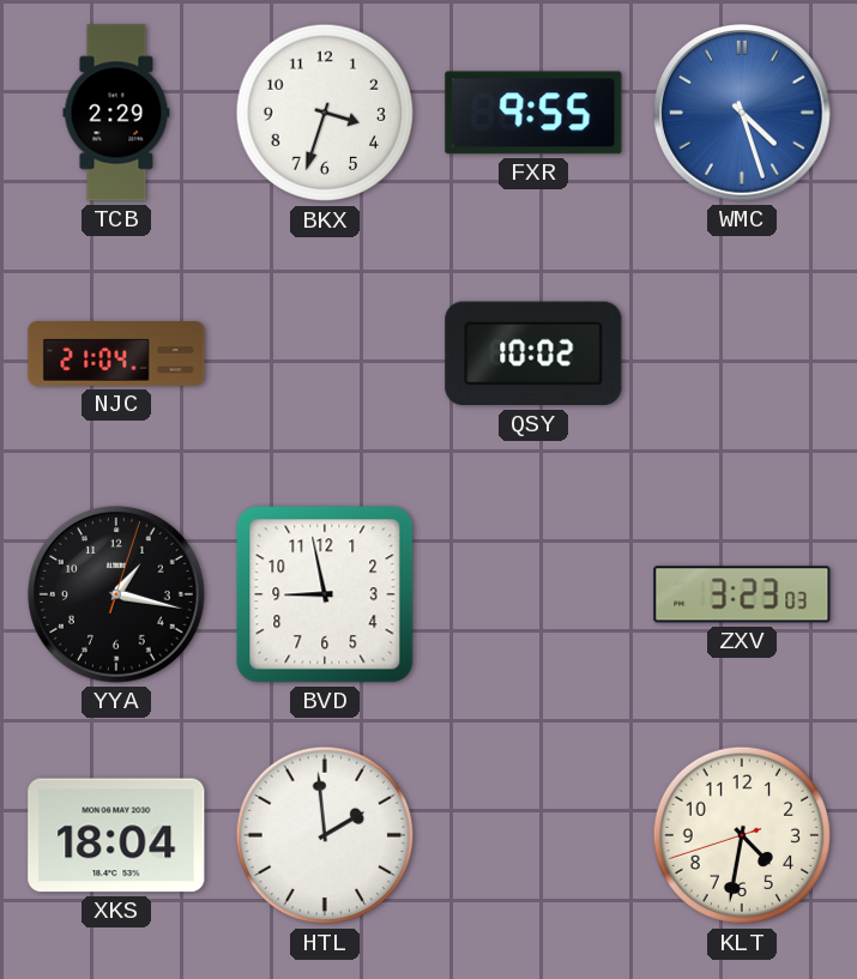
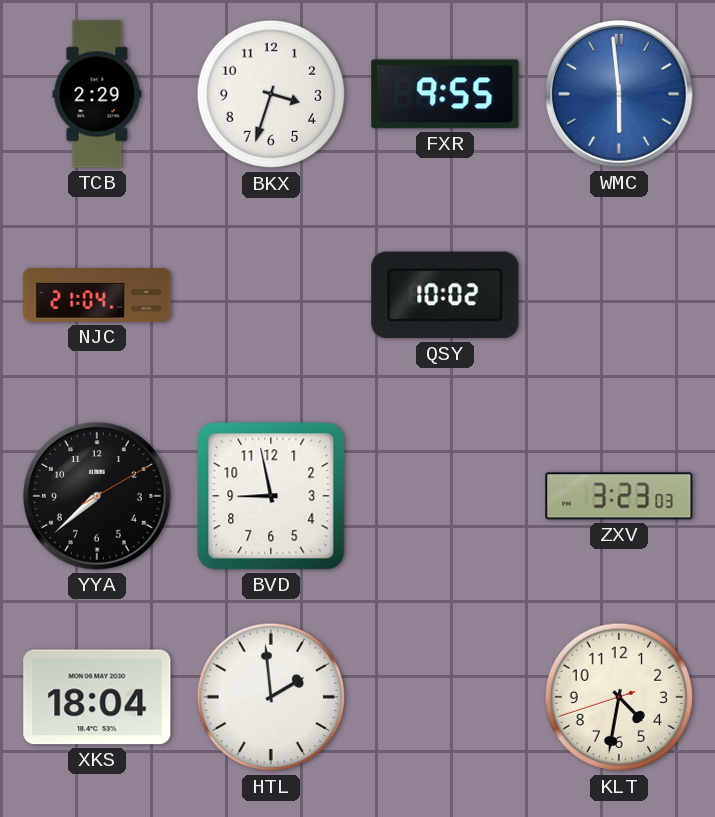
WMC: 4:27 -> 5:59 (620, 95)
YYA: 1:17 -> 7:38 (98, 497)
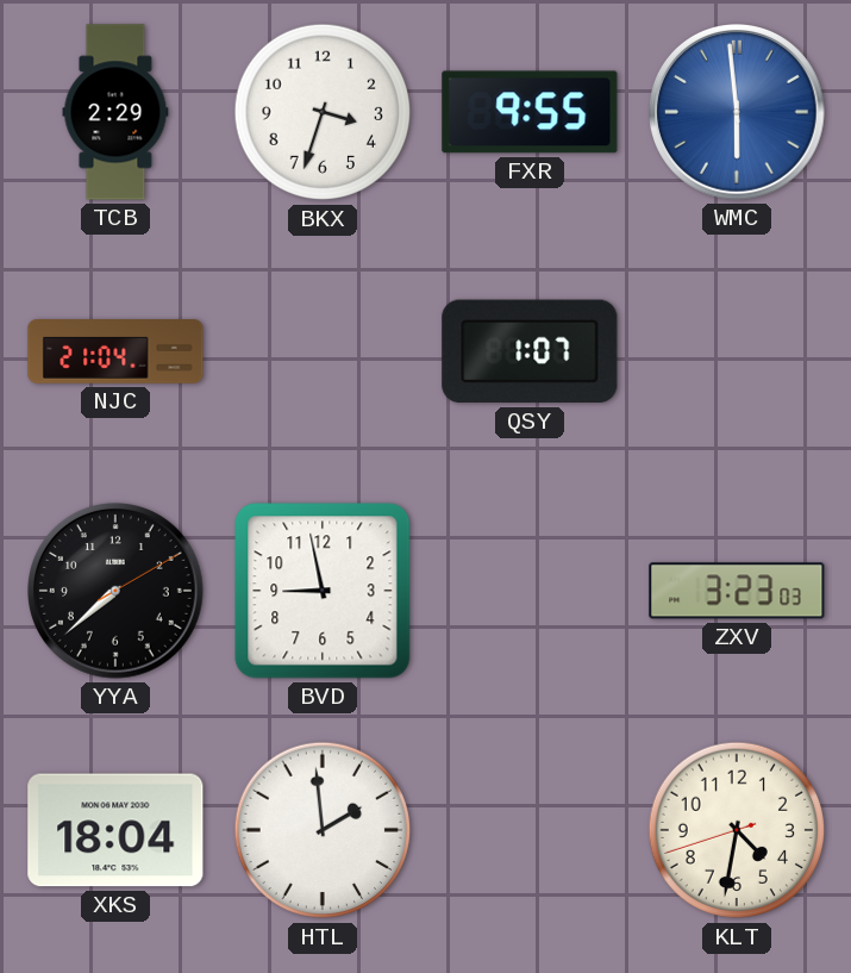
QSY: 10:02 -> 1:07 (530, 351)
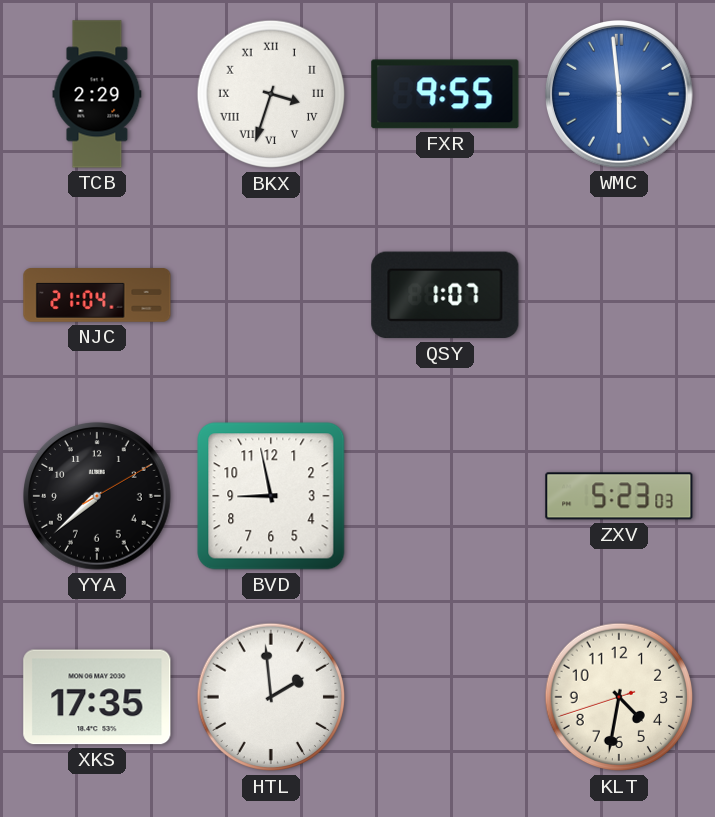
BKX numerals: Arabic -> Roman (271, 94)
ZXV: 3:23 -> 5:23 (619, 496)
XKS: 18:04 -> 17:35 (97, 697)
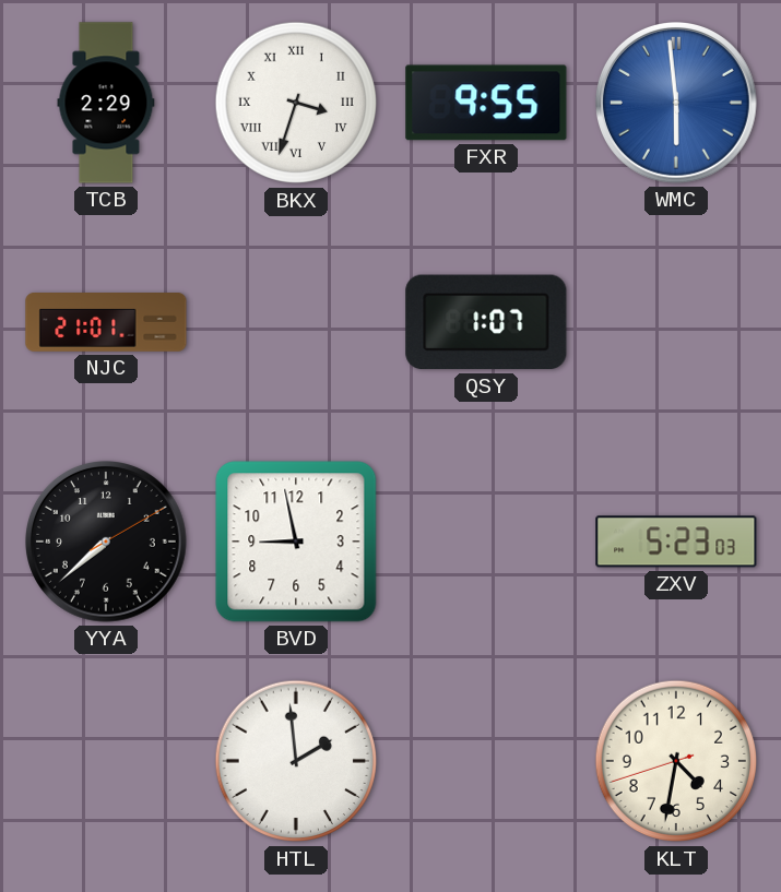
NJC: 21:04 -> 21:01 (106, 323)
XKS: 17:35 -> none (97, 697)
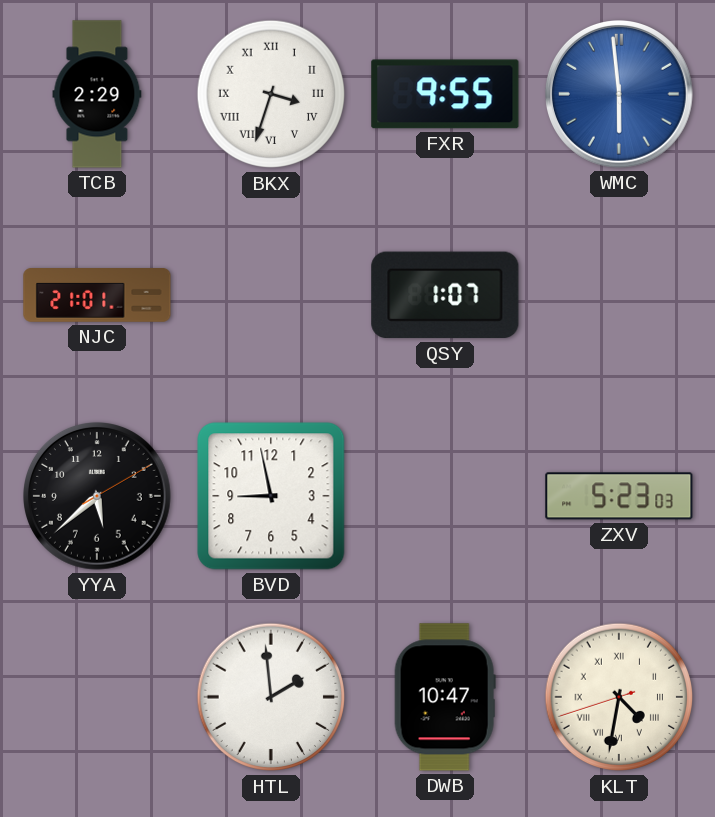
YYA: 7:38 -> 5:38 (98, 497)
DWB: none -> 10:47 (445, 697)
KLT numerals: Arabic -> Roman (619, 697)
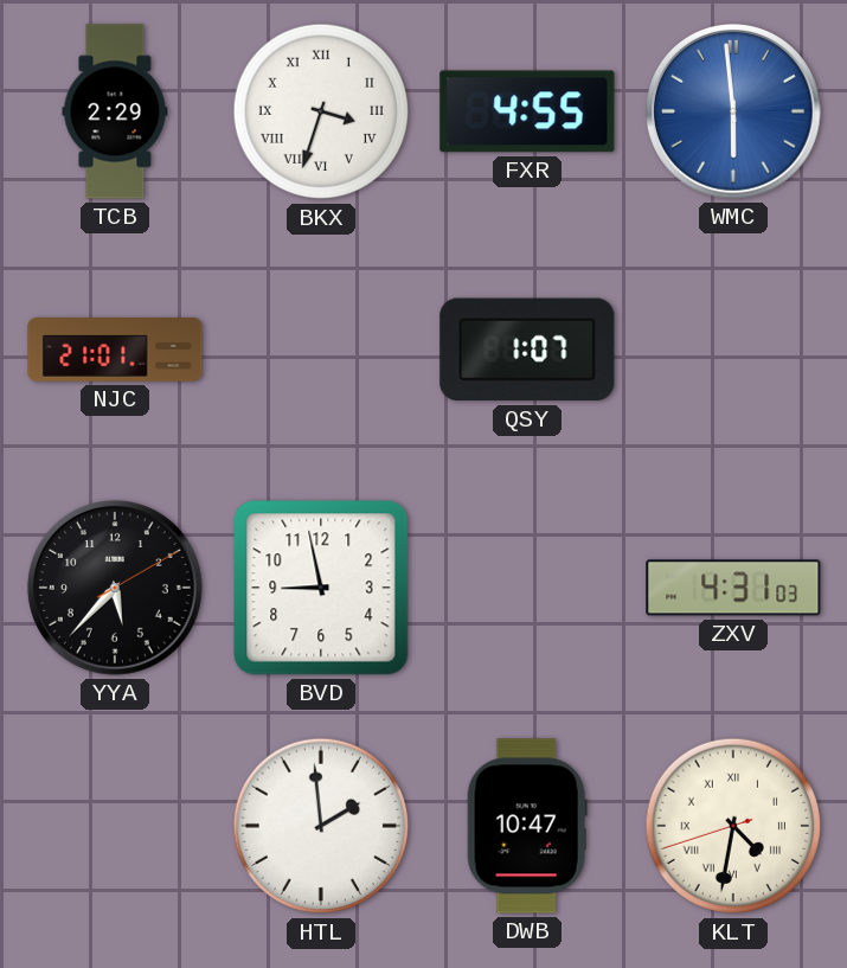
FXR: 9:55 -> 4:55 (527, 111)
YYA: 5:38 -> 5:37 (116, 589)
ZXV: 5:23 -> 4:31 (733, 588)
